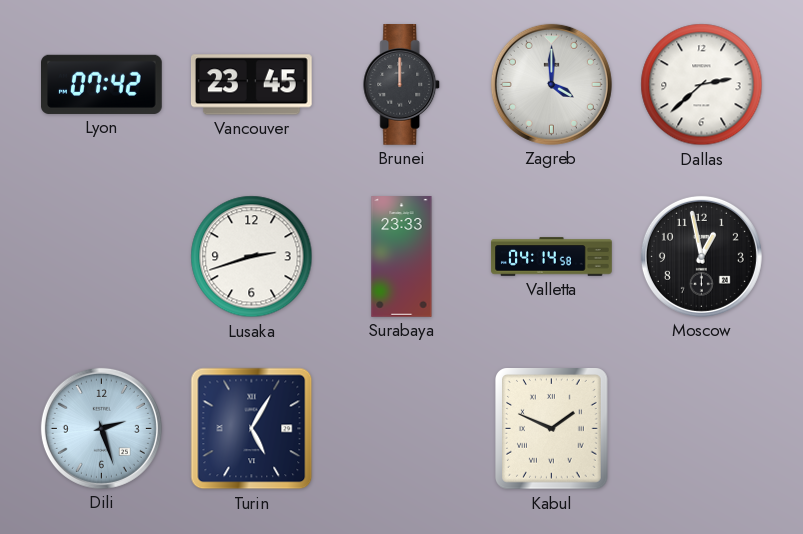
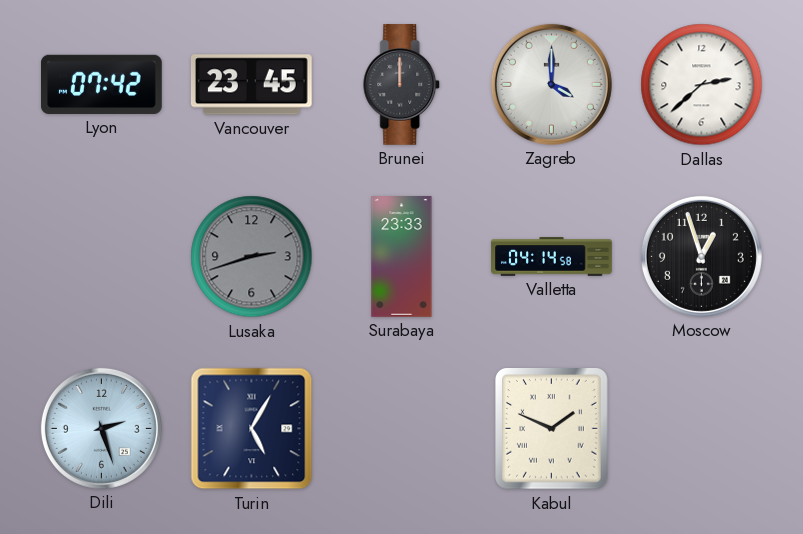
Lusaka dial: white -> grey (252, 257)
Moscow: 12:58 -> 12:57 (701, 256)
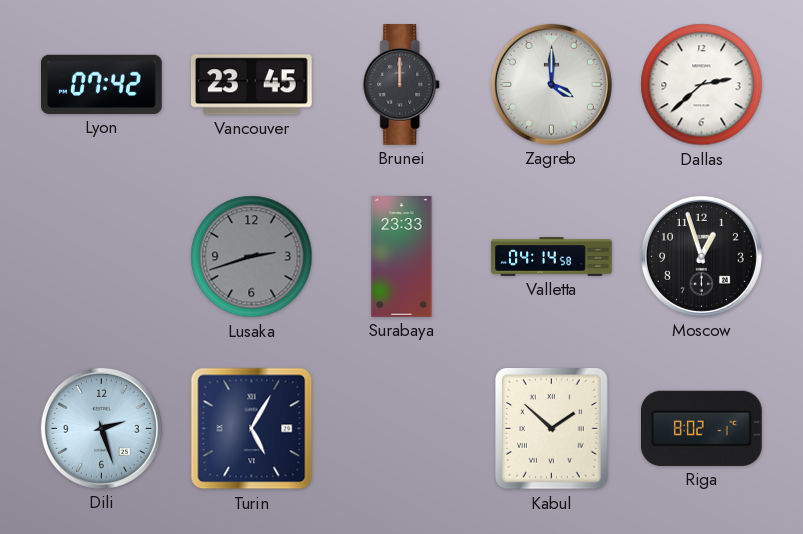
Kabul: 1:49 -> 1:52 (552, 429)
Riga: none -> 8:02 (701, 428)
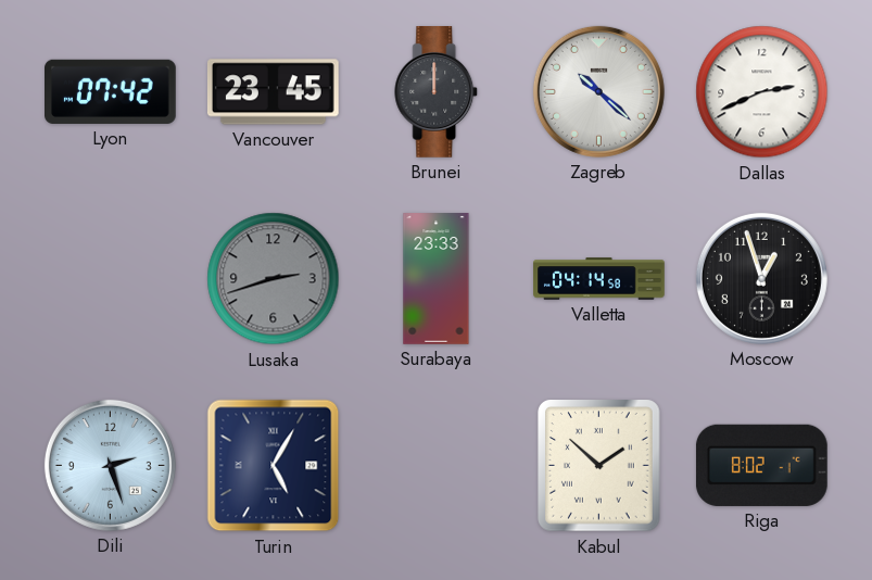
Zagreb: 4:00 -> 10:22 (598, 91)
Dallas: 2:38 -> 2:41 (762, 92)
